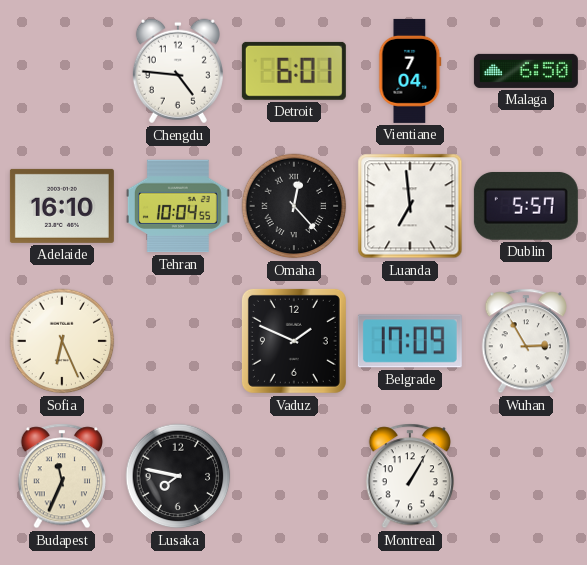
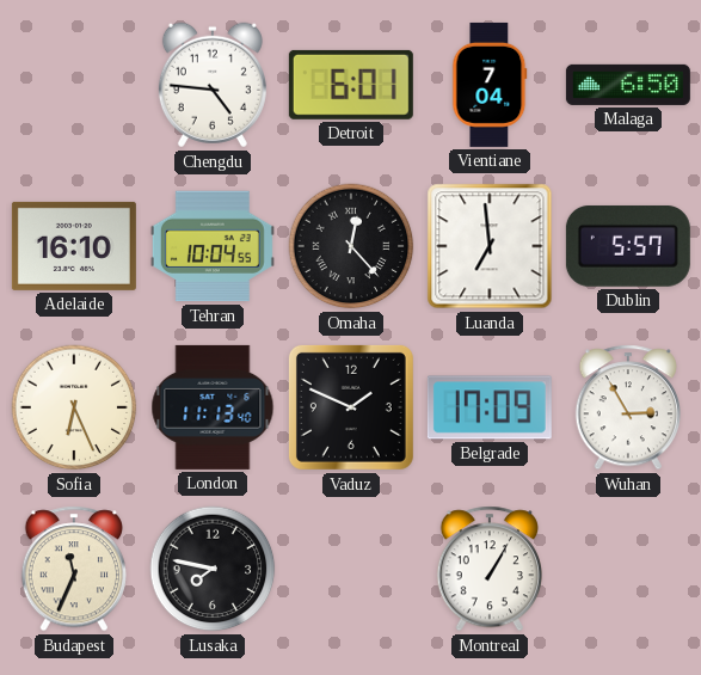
London: none -> 11:13 (213, 407)
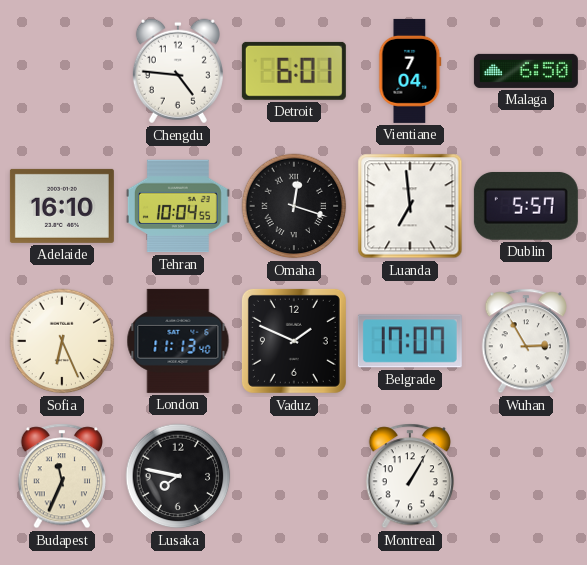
Omaha: 12:23 -> 12:18 (294, 206)
Belgrade: 17:09 -> 17:07 (410, 341)
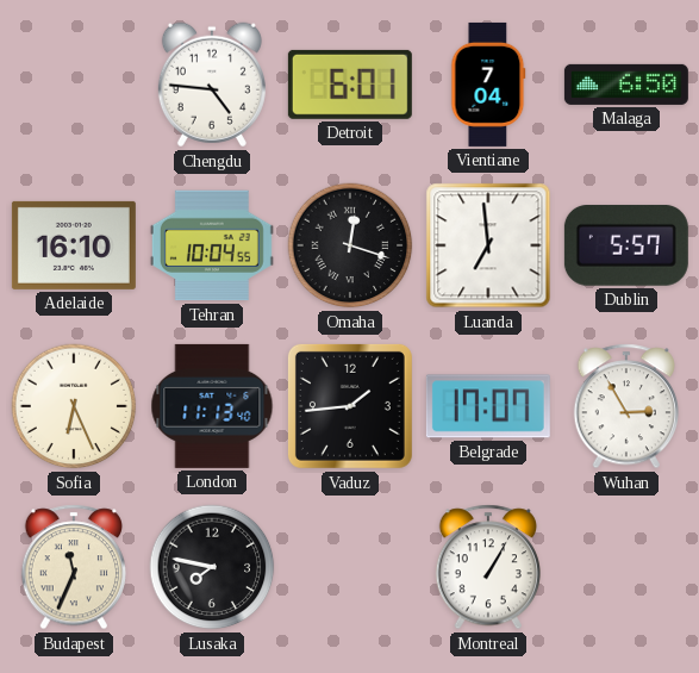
Vaduz: 1:49 -> 1:44 (350, 406)
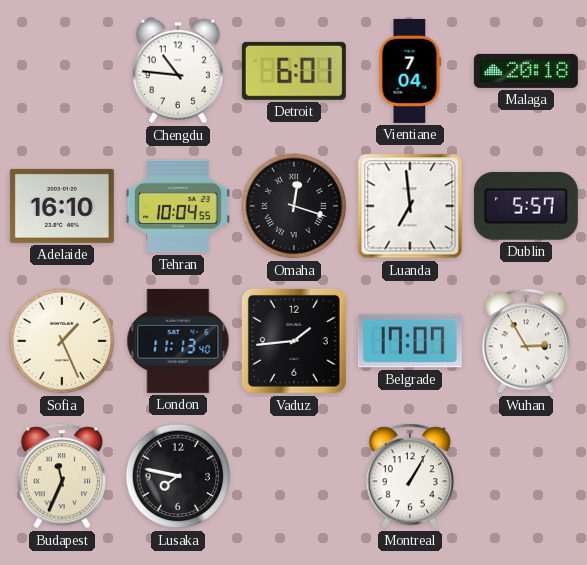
Chengdu: 4:46 -> 10:46 (178, 71)
Malaga: 6:50 -> 20:18 (526, 71)
Sofia: 6:26 -> 1:26 (62, 341)
